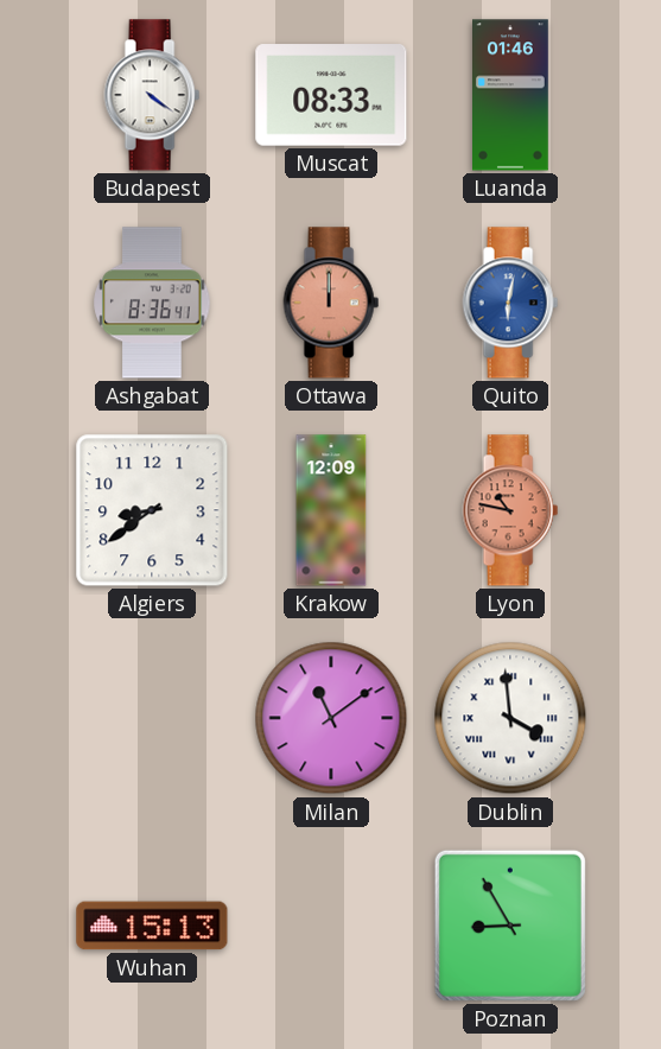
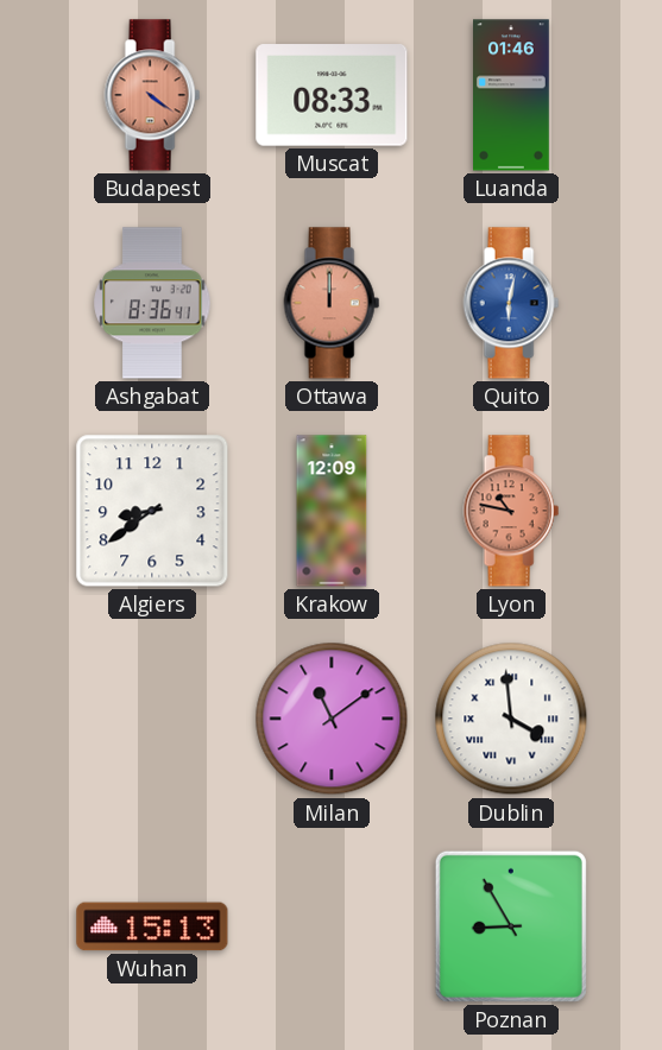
Budapest dial: white -> salmon (152, 95)
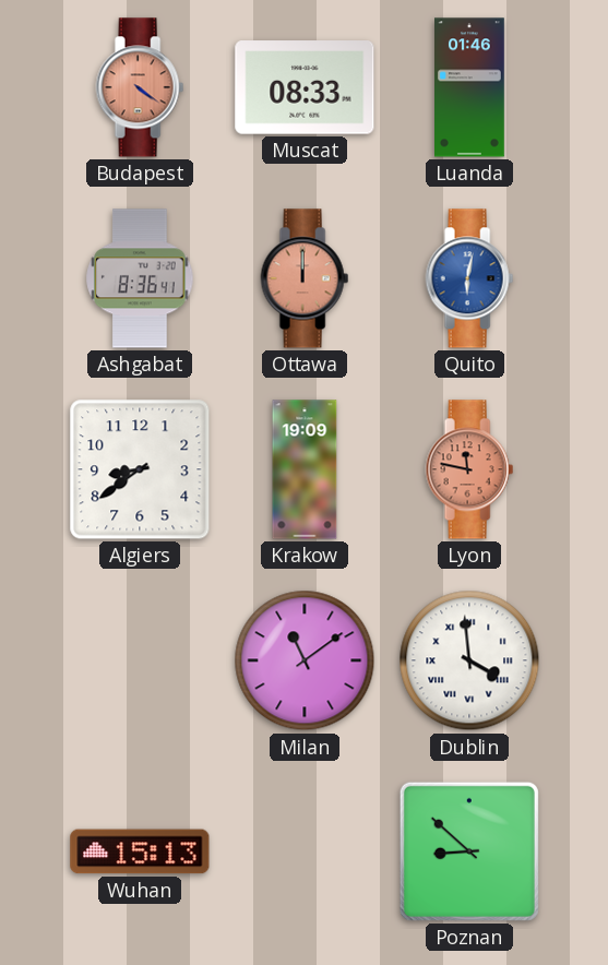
Krakow: 12:09 -> 19:09 (305, 469)
Lyon: 10:47 -> 11:47 (469, 469)
Poznan: 8:55 -> 8:52 (469, 851)
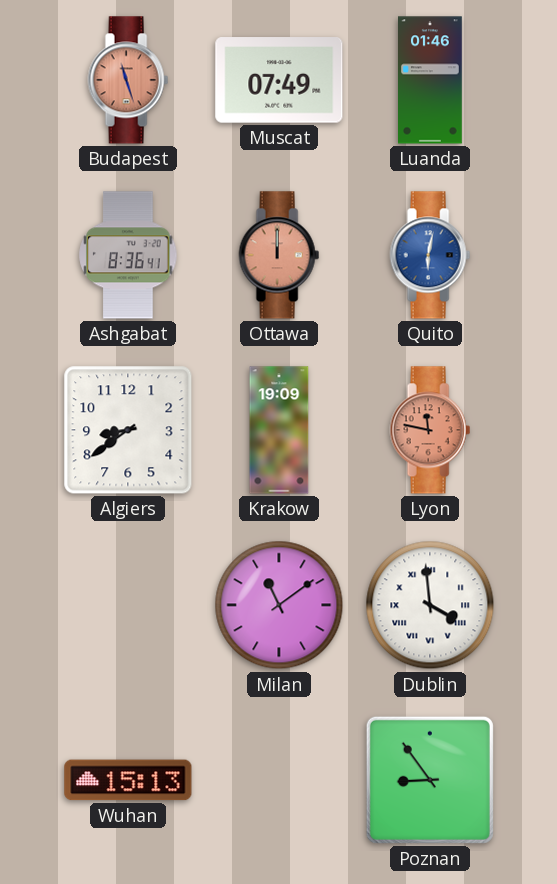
Budapest: 4:21 -> 11:27 (128, 80)
Muscat: 08:33 -> 07:49 (279, 80)
Poznan: 8:52 -> 8:54 (430, 780)
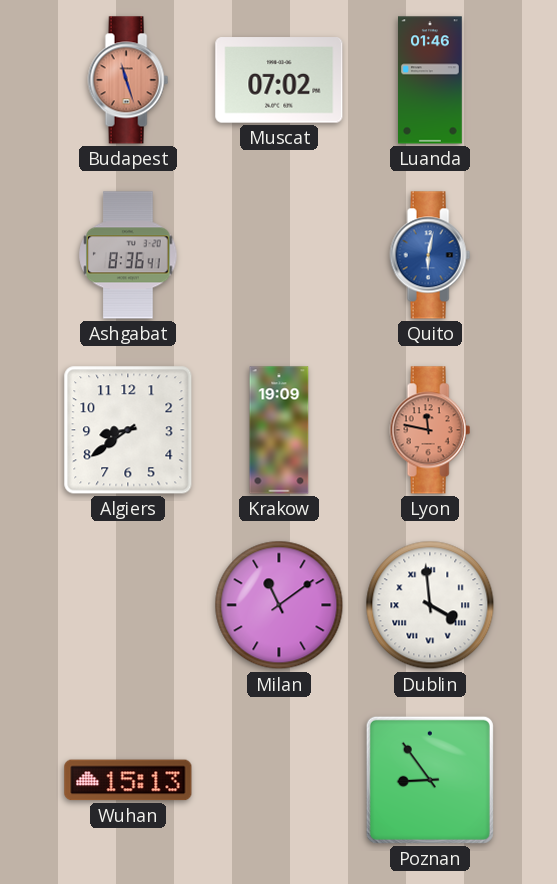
Muscat: 07:49 -> 07:02 (279, 80)
Ottawa: 12:00 -> none (279, 255)
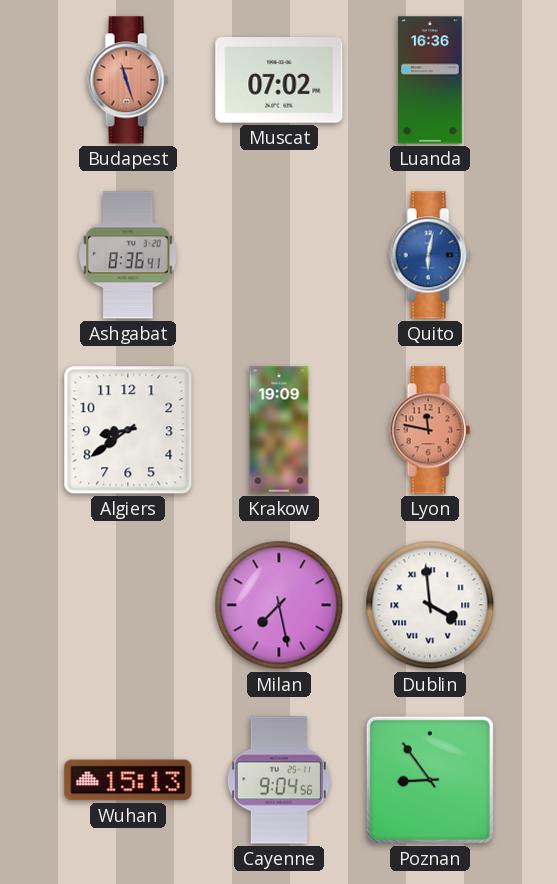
Luanda: 01:46 -> 16:36 (431, 80)
Milan: 11:09 -> 7:28 (279, 605)
Cayenne: none -> 9:04 (279, 780)
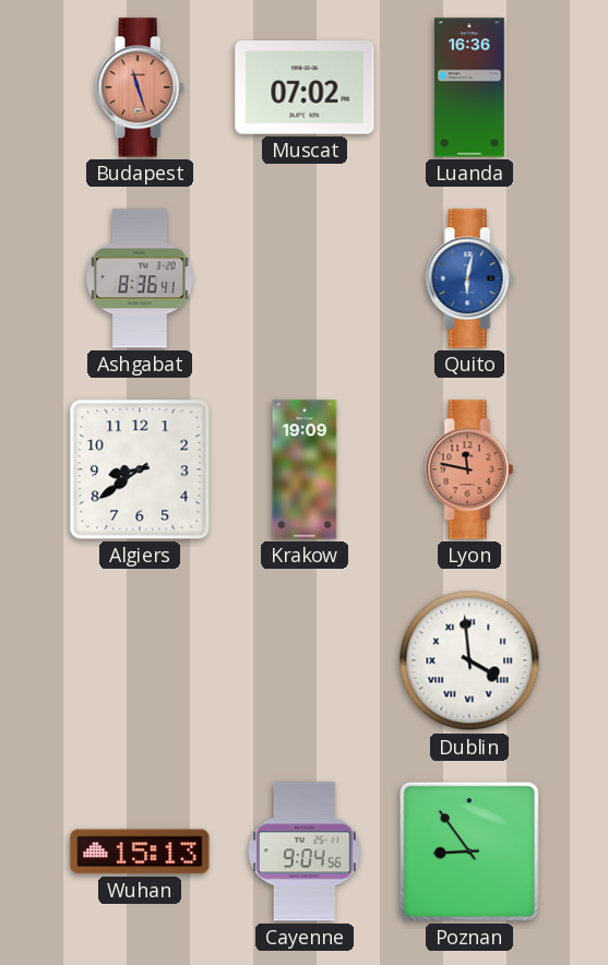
Milan: 7:28 -> none (279, 605)
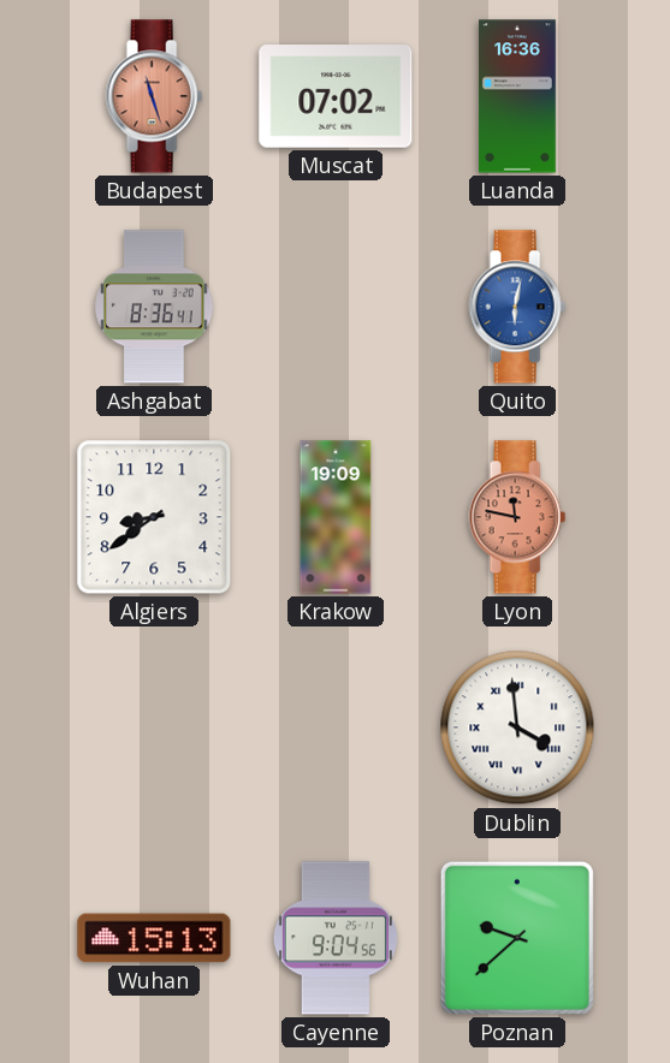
Poznan: 8:54 -> 9:38 (517, 938)
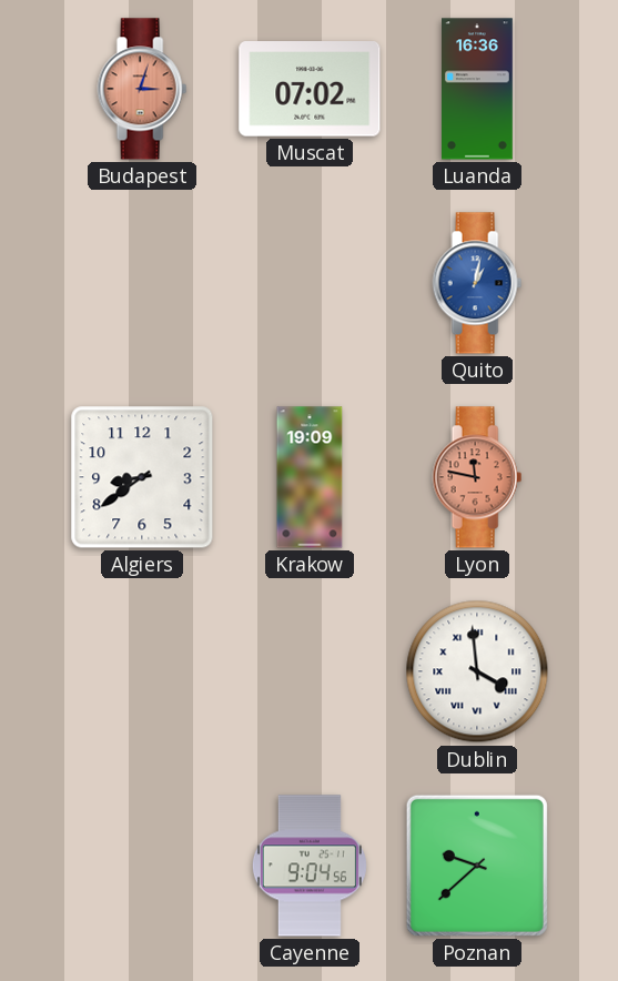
Budapest: 11:27 -> 3:03 (142, 89)
Ashgabat: 8:36 -> none (154, 307)
Quito: 6:02 -> 1:02 (477, 283)
Wuhan: 15:13 -> none (154, 938)
